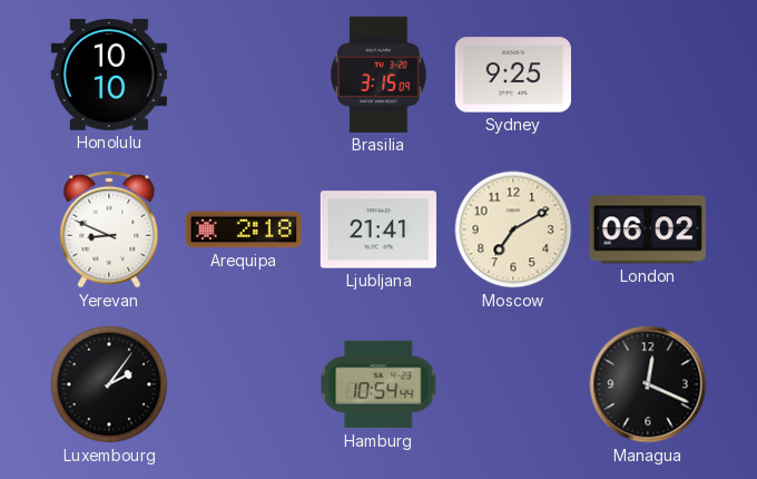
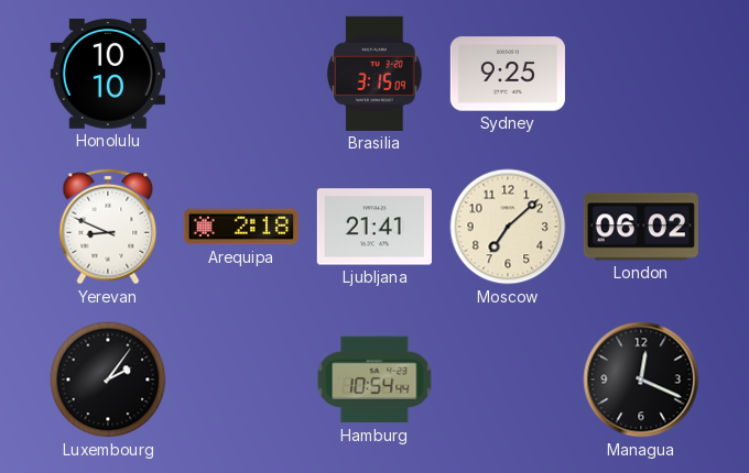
Moscow: 7:10 -> 7:08 (508, 227)
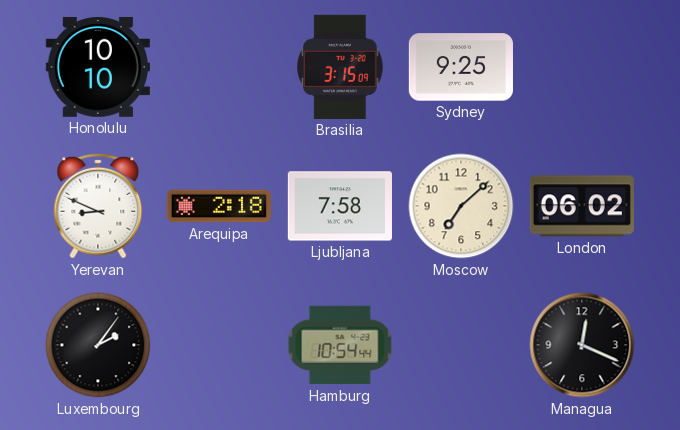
Ljubljana: 21:41 -> 7:58 (340, 206)
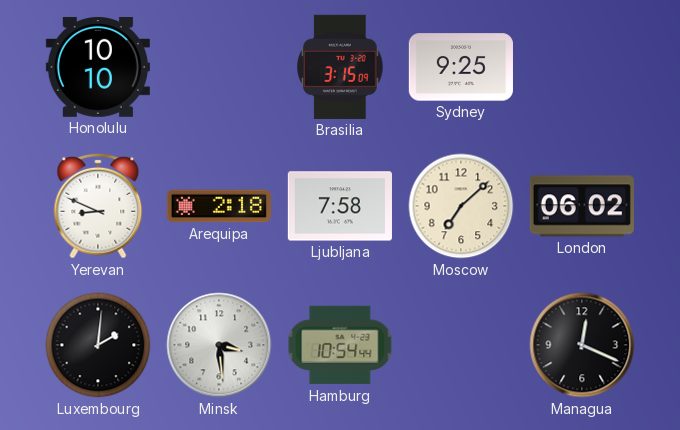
Luxembourg: 2:06 -> 2:01 (98, 345)
Minsk: none -> 3:29 (219, 345)
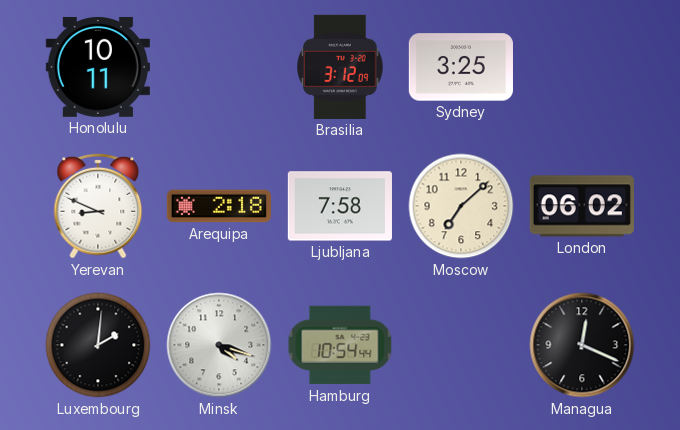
Honolulu: 10:10 -> 10:11 (98, 67)
Brasilia: 3:15 -> 3:12 (340, 67)
Sydney: 9:25 -> 3:25 (461, 67)
Minsk: 3:29 -> 4:18 (219, 345)
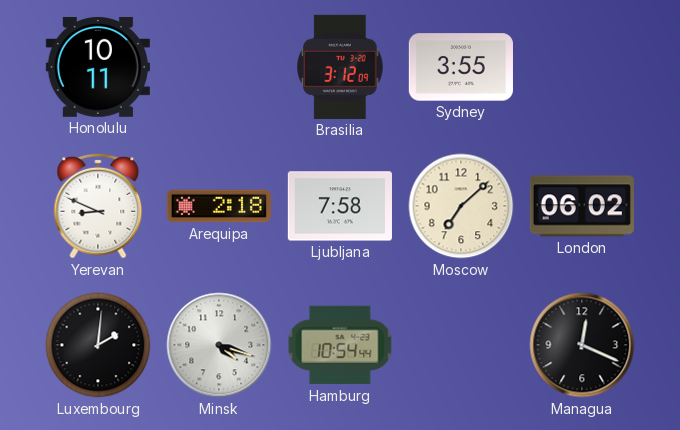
Sydney: 3:25 -> 3:55 (461, 67)
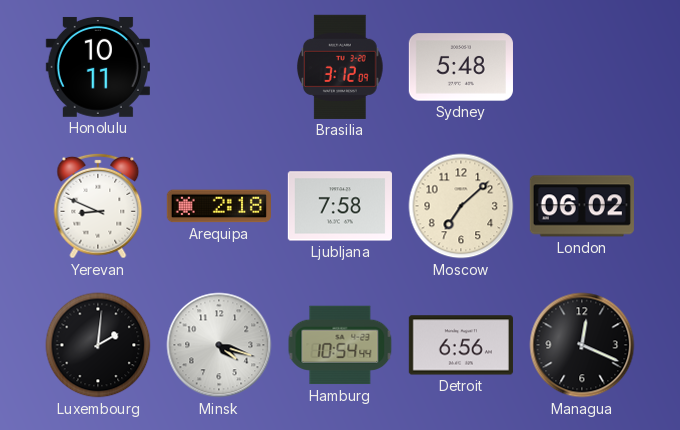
Sydney: 3:55 -> 5:48 (461, 67)
Detroit: none -> 6:56 (461, 345)
